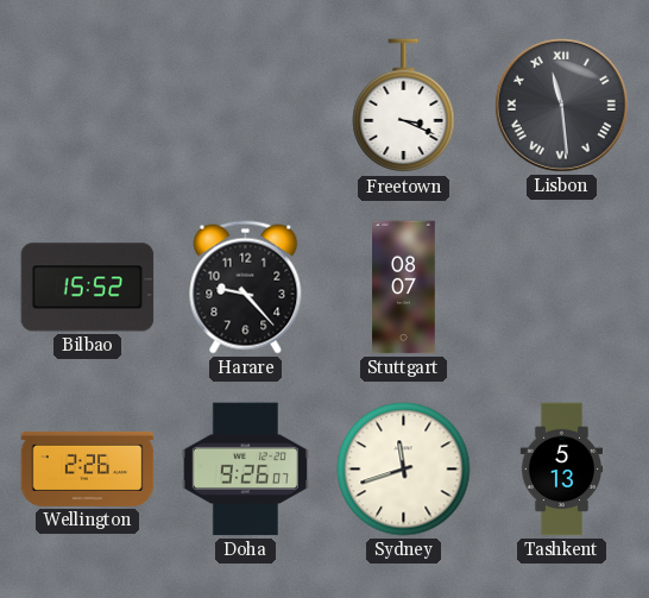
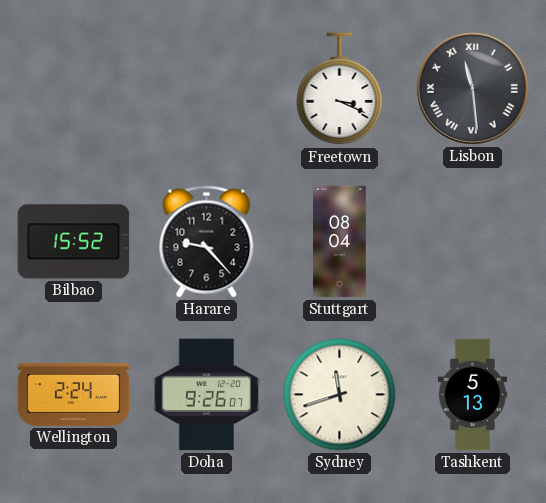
Stuttgart: 08:07 -> 08:04 (340, 242)
Wellington: 2:26 -> 2:24 (74, 394)
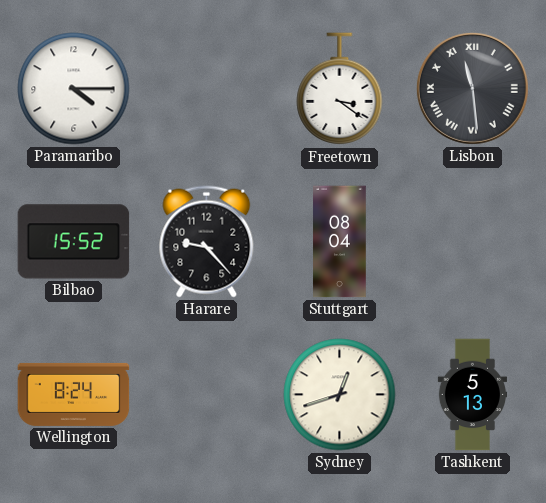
Paramaribo: none -> 4:15 (74, 89)
Freetown: 3:19 -> 3:21 (340, 89)
Wellington: 2:24 -> 8:24 (74, 394)
Doha: 9:26 -> none (206, 395)
Sydney: 11:42 -> 12:42 (340, 395)
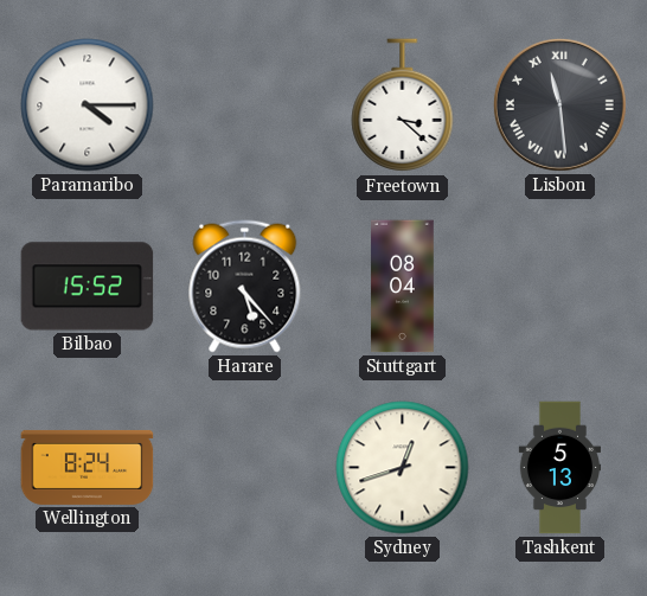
Freetown: 3:21 -> 3:22 (403, 105)
Harare: 9:23 -> 5:23 (245, 287)
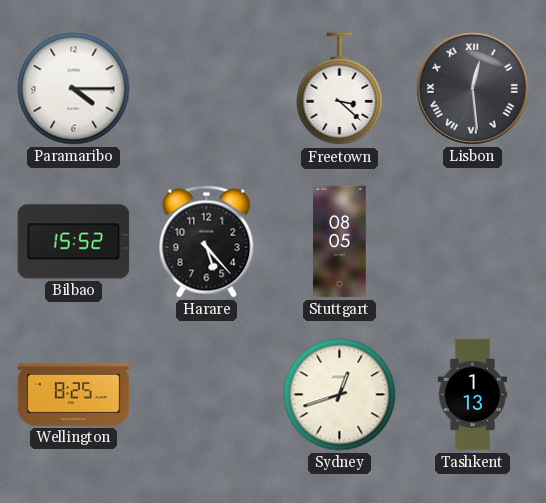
Lisbon: 11:29 -> 12:29 (472, 88)
Stuttgart: 08:04 -> 08:05 (340, 242)
Wellington: 8:24 -> 8:25 (74, 394)
Tashkent: 5:13 -> 1:13 (472, 395)
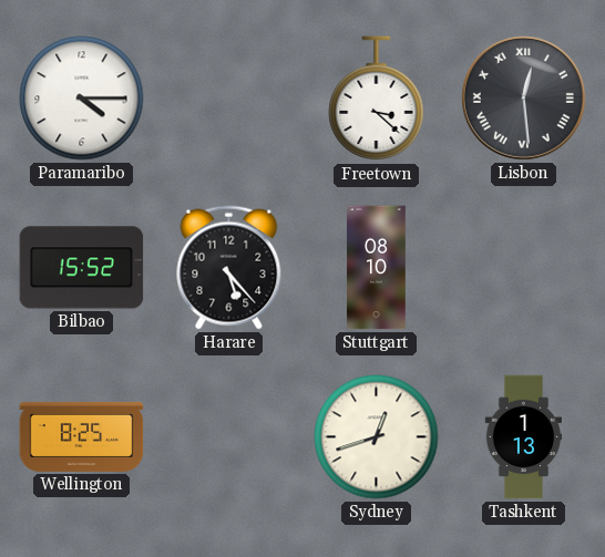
Stuttgart: 08:05 -> 08:10 (377, 268)
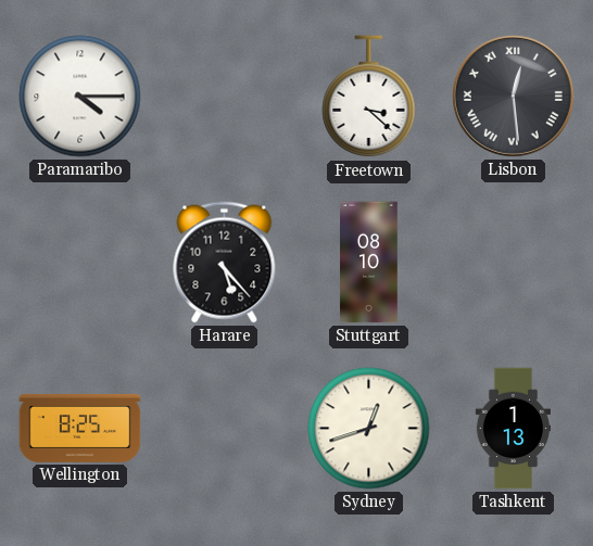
Bilbao: 15:52 -> none (82, 268)
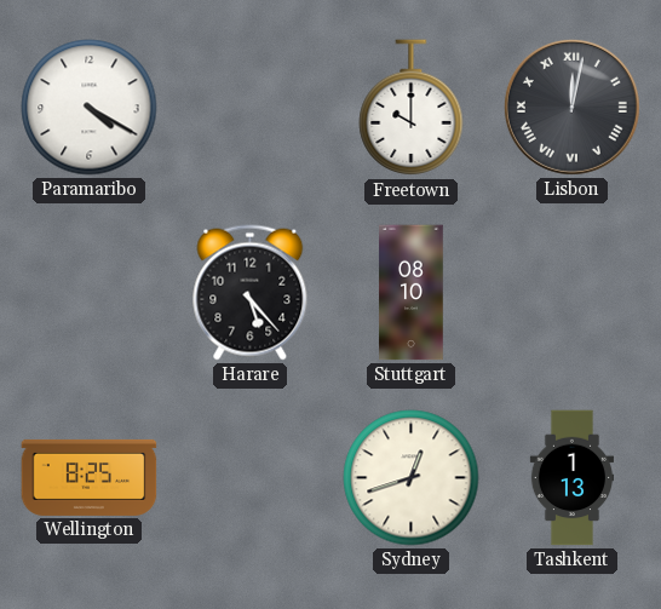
Paramaribo: 4:15 -> 4:20 (90, 108)
Freetown: 3:22 -> 10:00 (412, 108)
Lisbon: 12:29 -> 12:02 (571, 107)
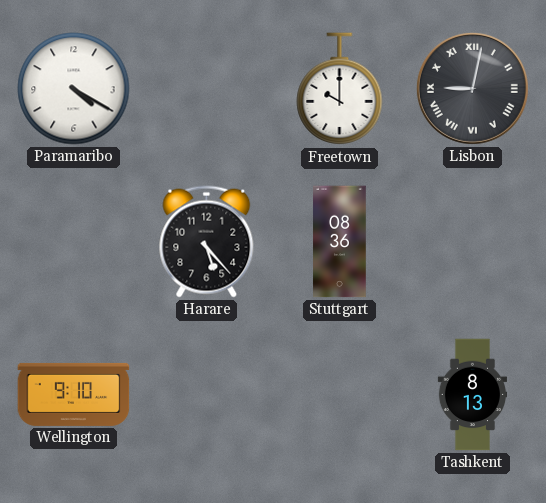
Lisbon: 12:02 -> 9:02 (472, 88)
Stuttgart: 08:10 -> 08:36 (340, 242)
Wellington: 8:25 -> 9:10 (74, 394)
Sydney: 12:42 -> none (412, 478)
Tashkent: 1:13 -> 8:13 (472, 395)
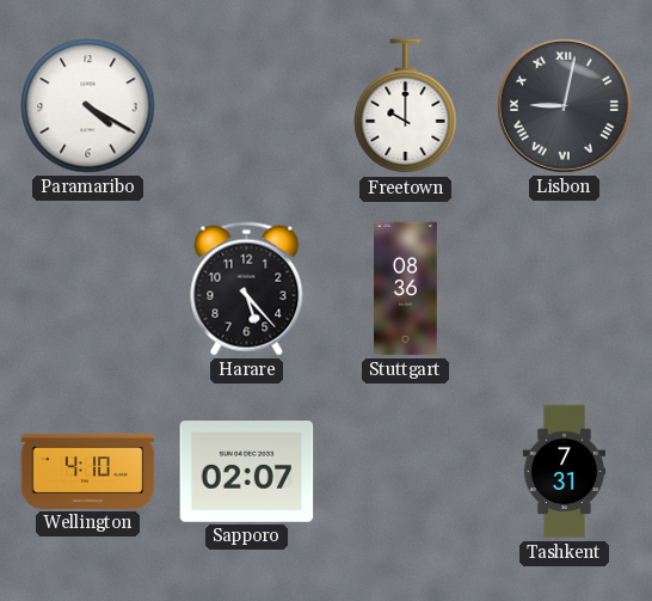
Wellington: 9:10 -> 4:10 (88, 471)
Sapporo: none -> 02:07 (247, 472)
Tashkent: 8:13 -> 7:31 (564, 472)
